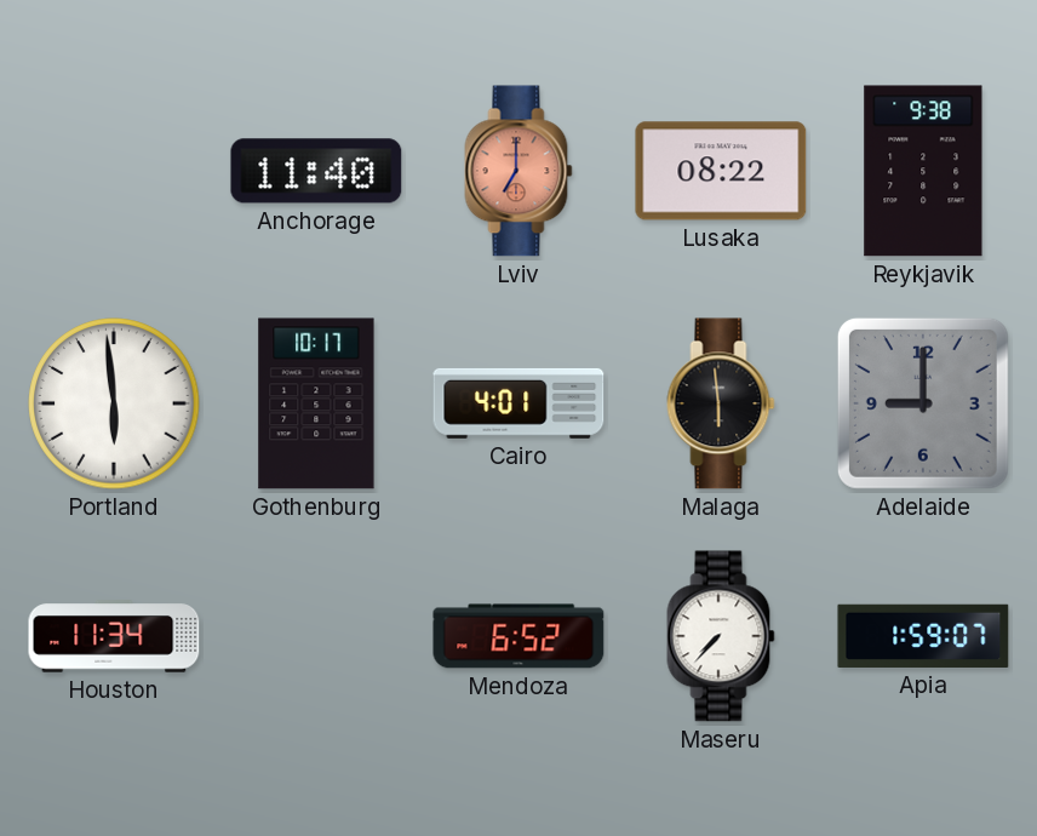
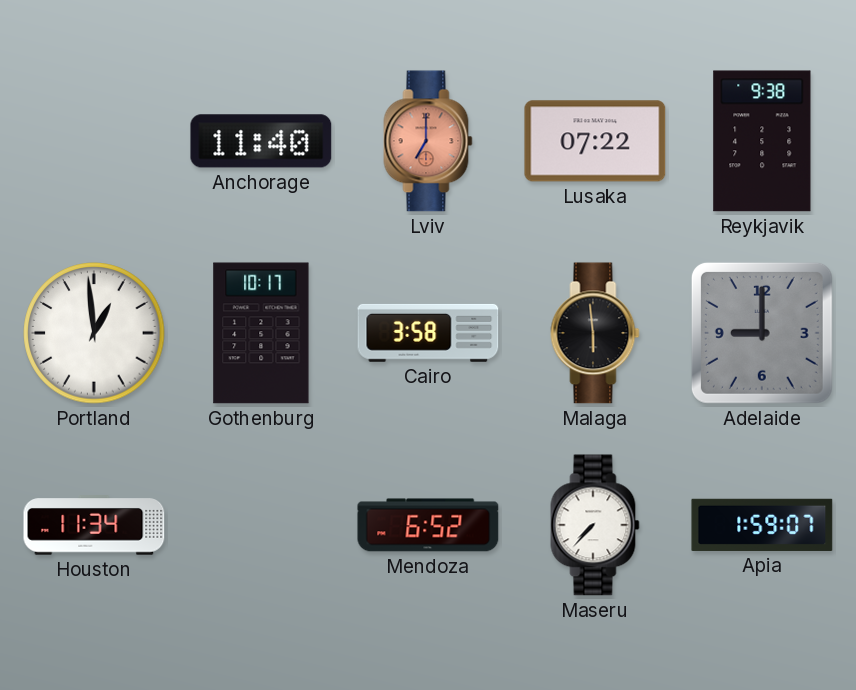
Lusaka: 08:22 -> 07:22 (595, 141)
Portland: 5:59 -> 12:59 (94, 333)
Cairo: 4:01 -> 3:58 (428, 333)
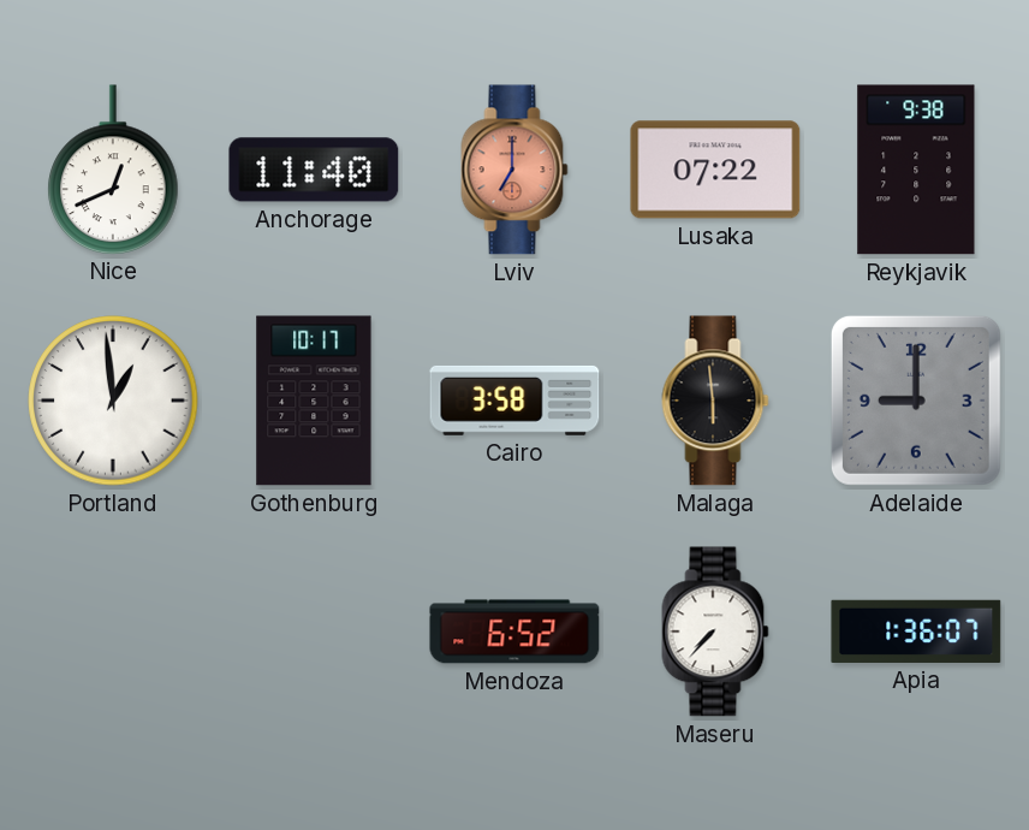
Nice: none -> 12:41 (113, 170)
Houston: 11:34 -> none (94, 525)
Apia: 1:59 -> 1:36 (916, 632)
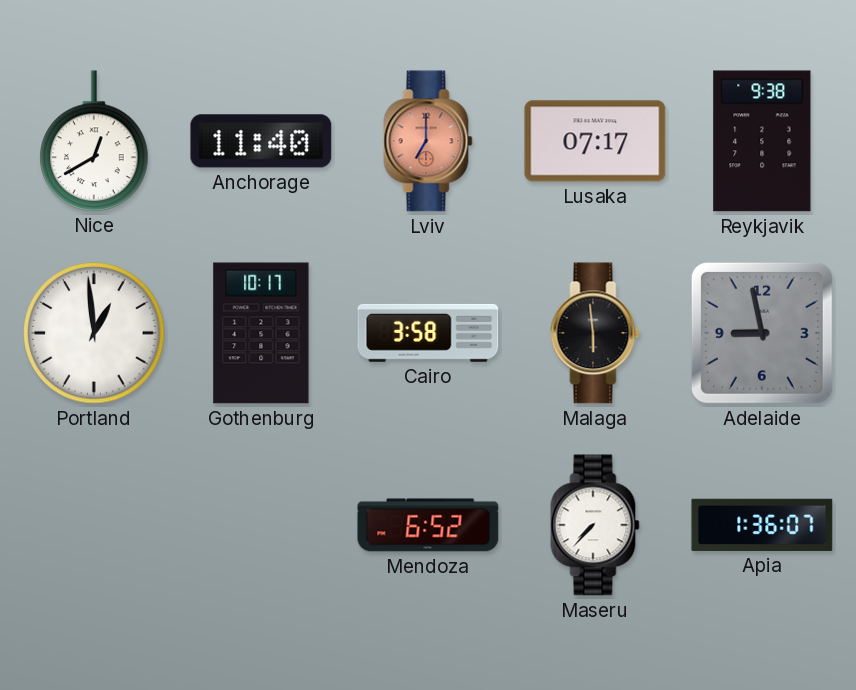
Nice: 12:41 -> 12:40 (94, 141)
Lusaka: 07:22 -> 07:17 (595, 141)
Adelaide: 9:00 -> 8:58 (762, 333)
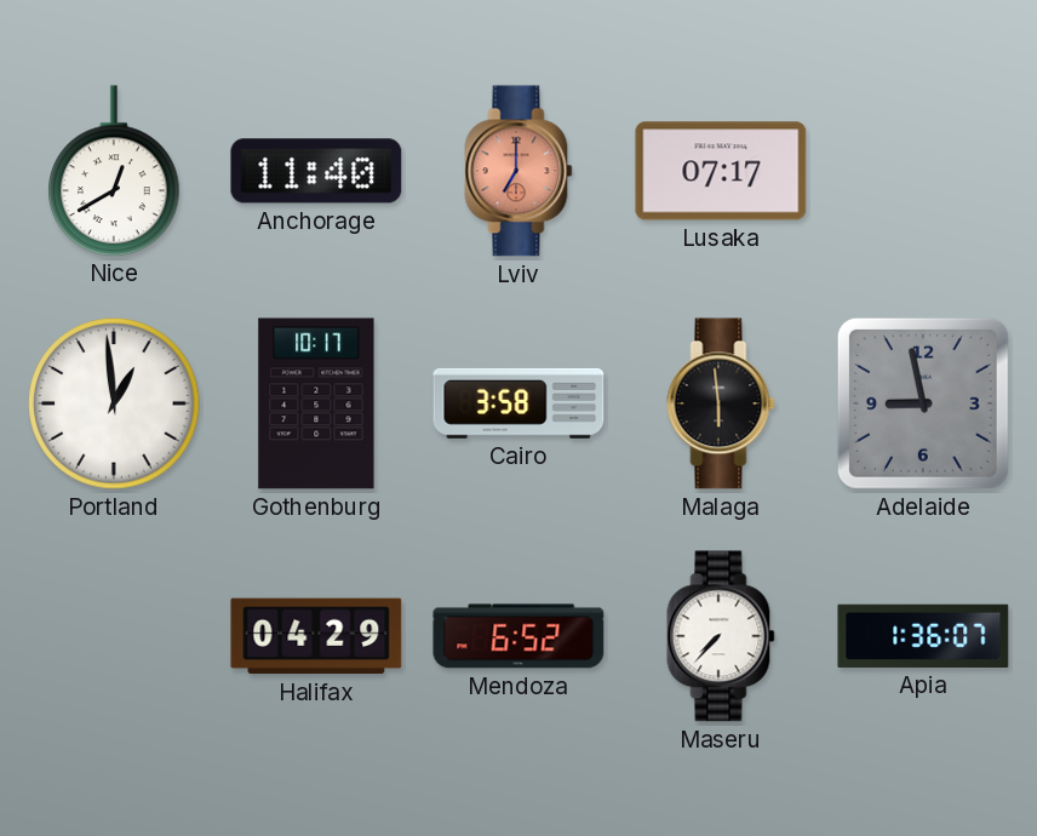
Reykjavik: 9:38 -> none (762, 141)
Halifax: none -> 04:29 (316, 636)
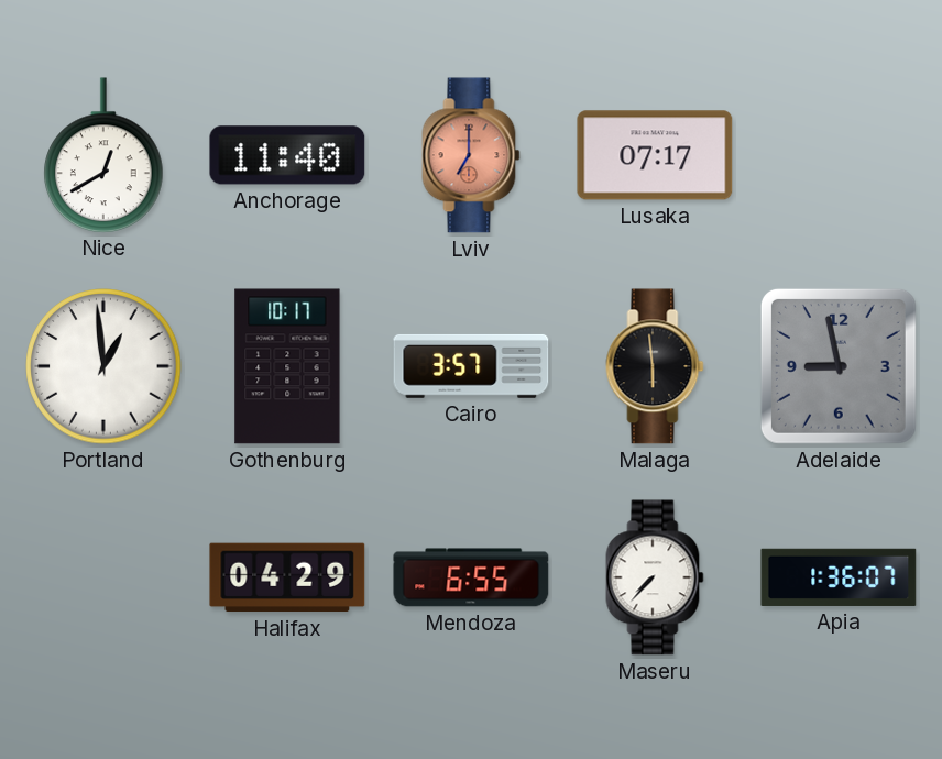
Cairo: 3:58 -> 3:57 (471, 366)
Mendoza: 6:52 -> 6:55 (471, 577)
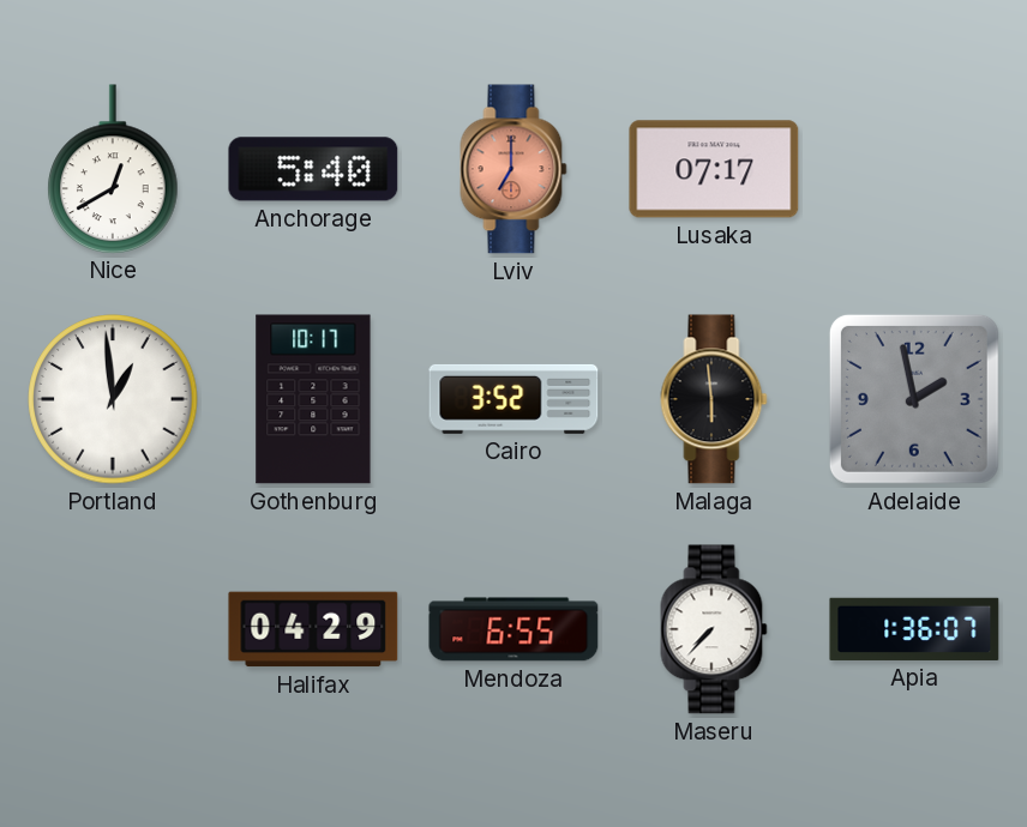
Anchorage: 11:40 -> 5:40 (313, 169)
Cairo: 3:57 -> 3:52 (513, 399)
Adelaide: 8:58 -> 1:58 (914, 399)
